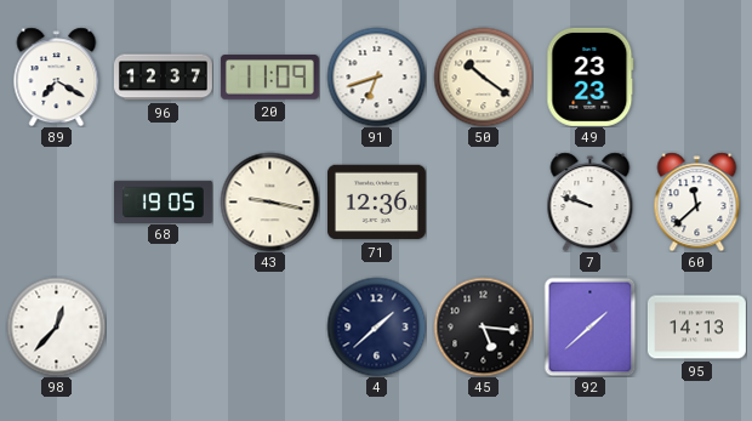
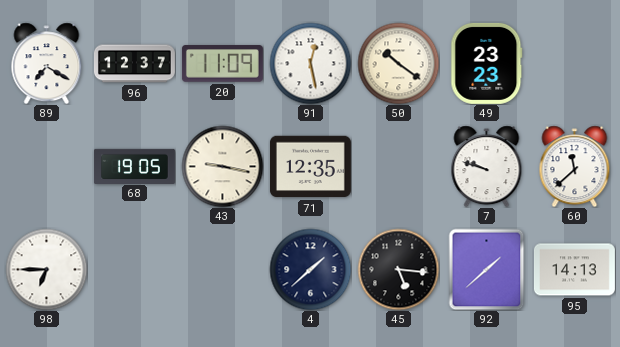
91: 6:42 -> 12:28 (310, 63)
71: 12:36 -> 12:35 (310, 167)
98: 12:37 -> 6:45 (46, 269)
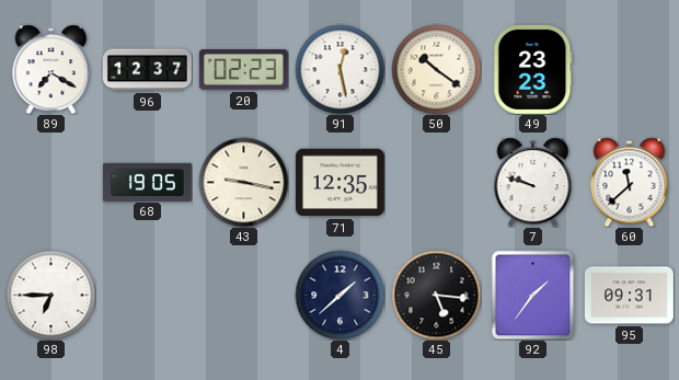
20: 11:09 -> 02:23 (243, 70)
92: 1:38 -> 1:36 (533, 295)
95: 14:13 -> 09:31 (629, 296)
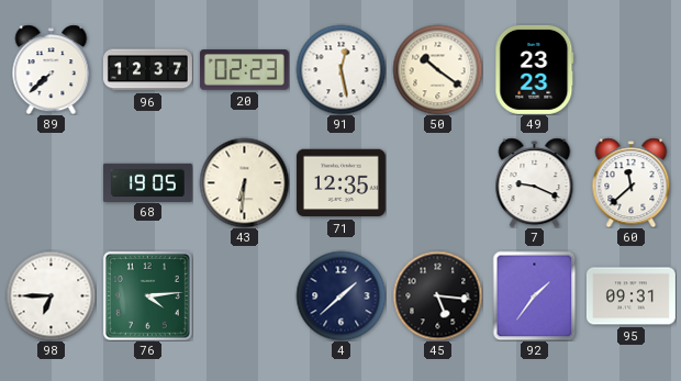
89: 7:20 -> 7:38 (52, 69)
43: 9:17 -> 6:31 (244, 182)
7: 9:48 -> 9:19 (535, 182)
76: none -> 4:14 (147, 295)
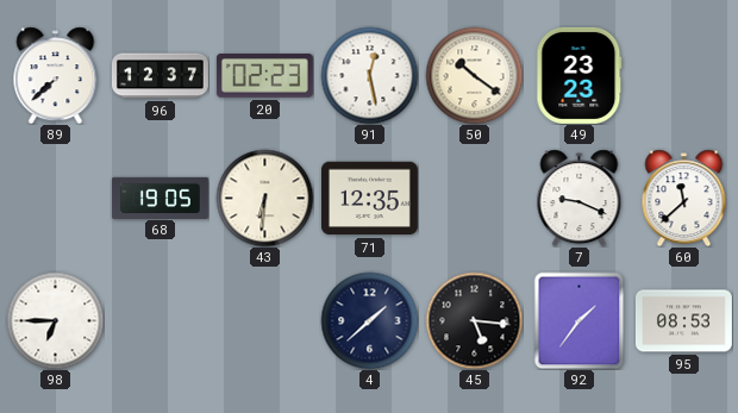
76: 4:14 -> none (147, 295)
95: 09:31 -> 08:53 (683, 321)
